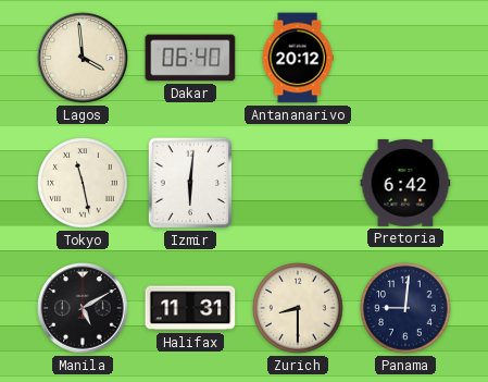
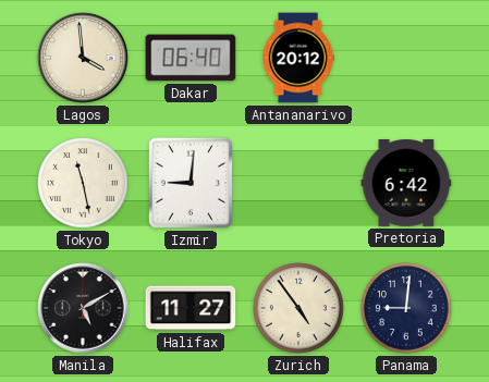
Izmir: 6:01 -> 9:01 (191, 183)
Halifax: 11:31 -> 11:27 (191, 308)
Zurich: 8:30 -> 4:54 (298, 308)
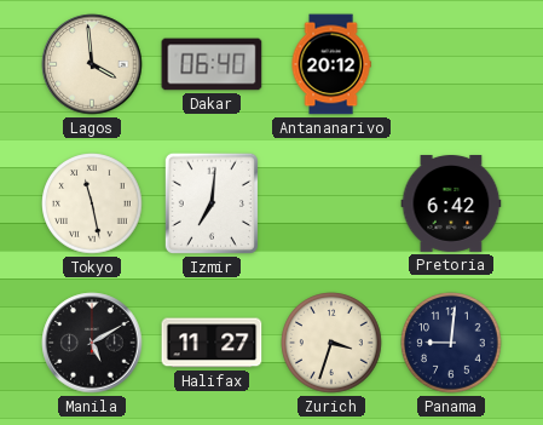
Izmir: 9:01 -> 7:01 (212, 203)
Zurich: 4:54 -> 3:33 (331, 343)
